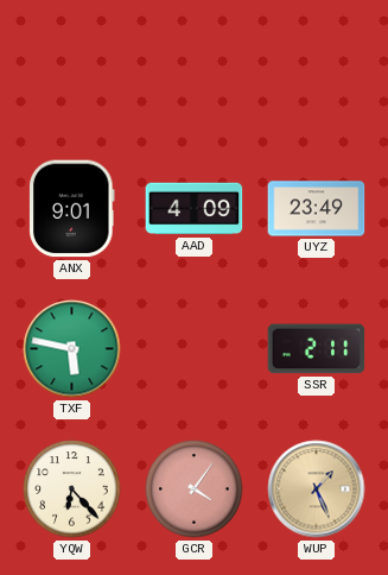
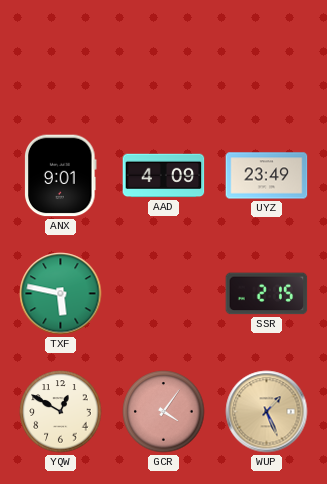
SSR: 2:11 -> 2:15 (267, 294)
YQW: 6:23 -> 12:50 (61, 412)
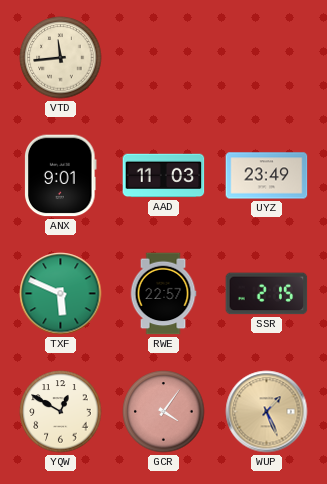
VTD: none -> 11:44 (61, 58)
AAD: 4:09 -> 11:03 (164, 176)
TXF: 5:47 -> 5:49 (61, 294)
RWE: none -> 22:57 (163, 294)
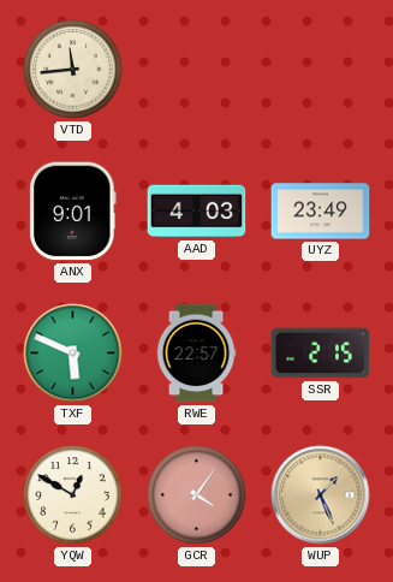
AAD: 11:03 -> 4:03 (197, 212)
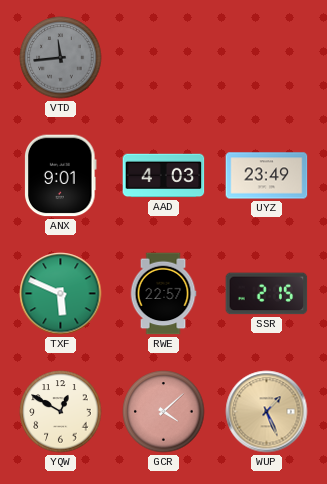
VTD dial: cream -> grey (61, 58)
GCR: 4:06 -> 4:08 (164, 412)
